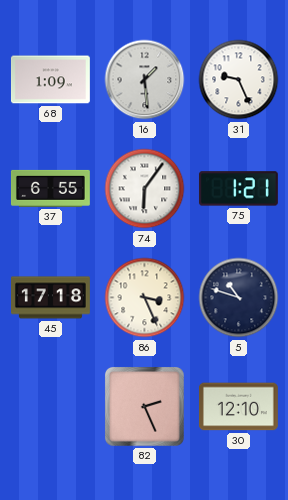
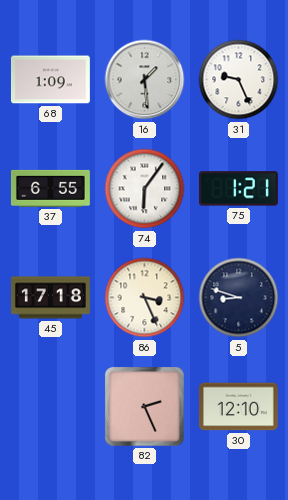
5: 10:48 -> 8:48 (239, 298)
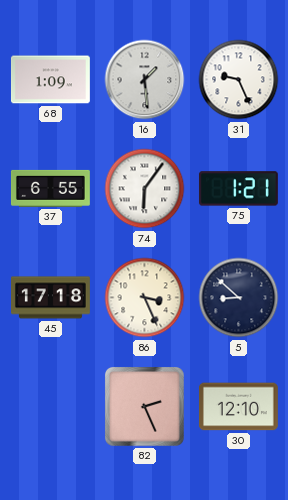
5: 8:48 -> 8:52 (239, 298)
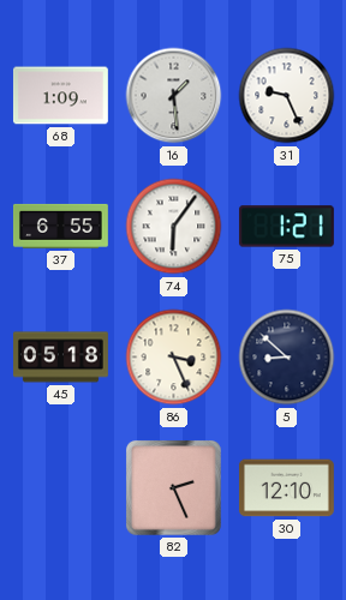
45: 17:18 -> 05:18 (61, 358)
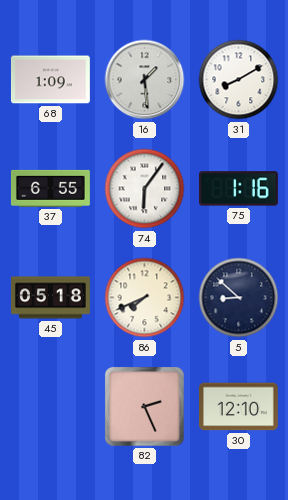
31: 9:26 -> 8:10 (239, 80)
75: 1:21 -> 1:16 (238, 189)
86: 3:26 -> 7:41 (145, 298)
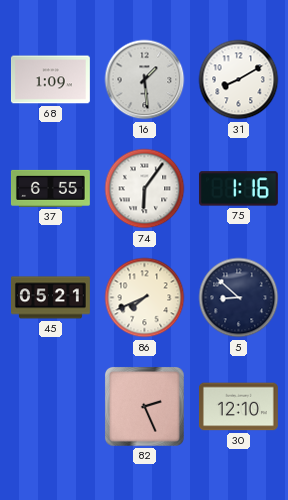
45: 05:18 -> 05:21 (51, 298)
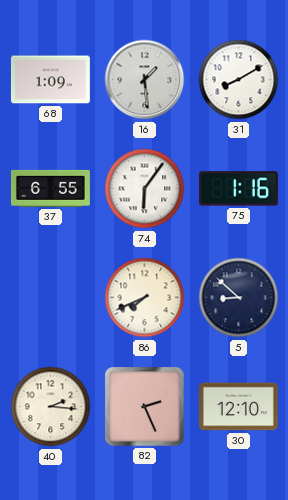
45: 05:21 -> none (51, 298)
40: none -> 2:16 (51, 407)
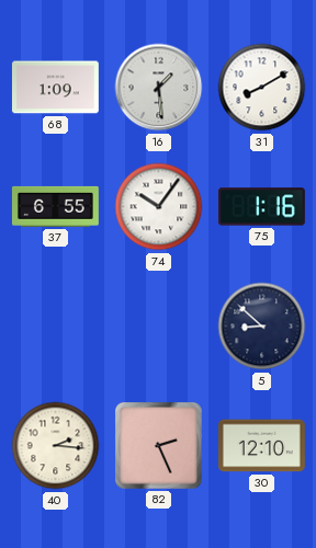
74: 6:06 -> 10:06 (159, 207)
86: 7:41 -> none (145, 298)
